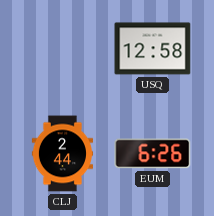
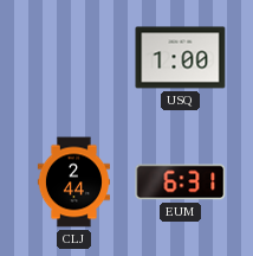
USQ: 12:58 -> 1:00 (181, 58)
EUM: 6:26 -> 6:31 (181, 183)
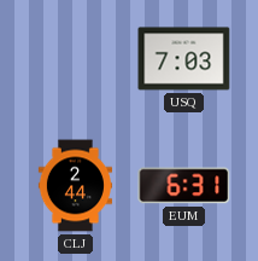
USQ: 1:00 -> 7:03 (184, 59)
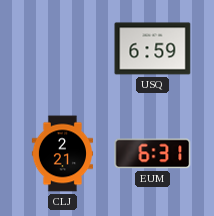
USQ: 7:03 -> 6:59 (153, 49)
CLJ: 2:44 -> 2:21 (62, 154)
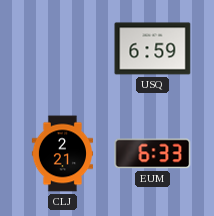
EUM: 6:31 -> 6:33 (153, 154)
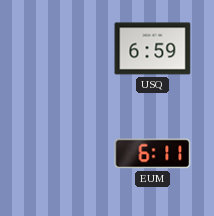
CLJ: 2:21 -> none (62, 154)
EUM: 6:33 -> 6:11 (153, 154)
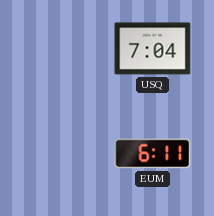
USQ: 6:59 -> 7:04 (153, 49)
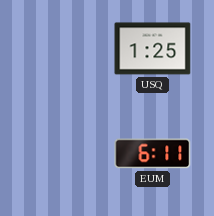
USQ: 7:04 -> 1:25 (153, 49)
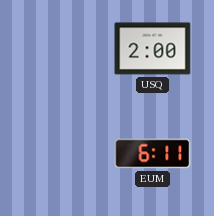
USQ: 1:25 -> 2:00 (153, 49)
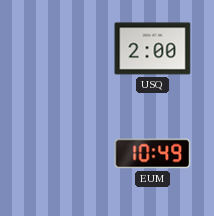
EUM: 6:11 -> 10:49 (153, 154)
